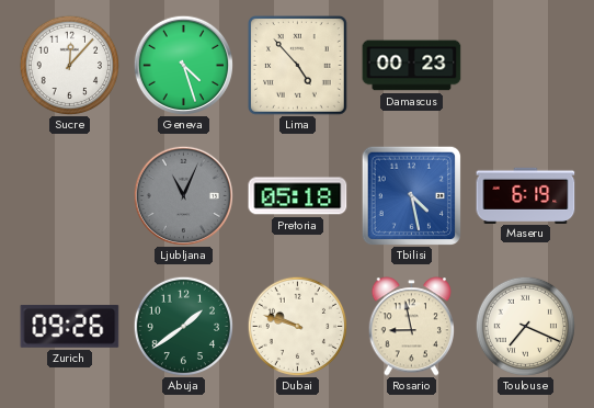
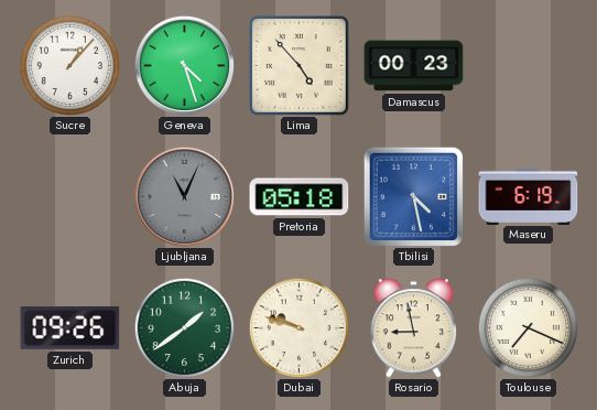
Sucre: 12:07 -> 1:07 (69, 65)
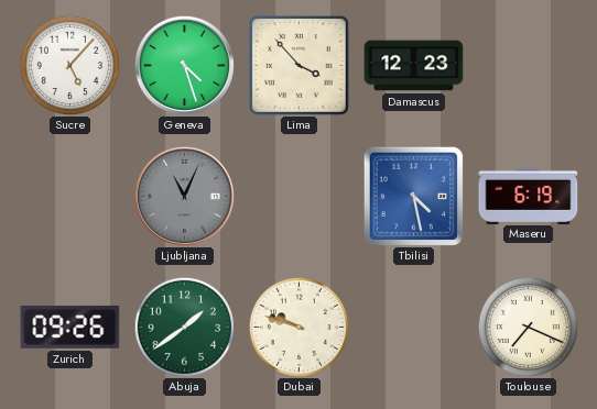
Sucre: 1:07 -> 5:07 (69, 65)
Lima: 4:53 -> 3:53 (300, 66)
Damascus: 00:23 -> 12:23 (414, 66)
Pretoria: 05:18 -> none (300, 197)
Rosario: 8:58 -> none (413, 328)
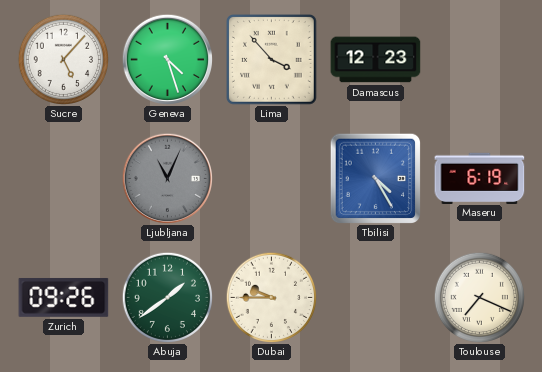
Tbilisi: 4:28 -> 4:25 (375, 178)
Dubai: 9:48 -> 9:45 (271, 297)
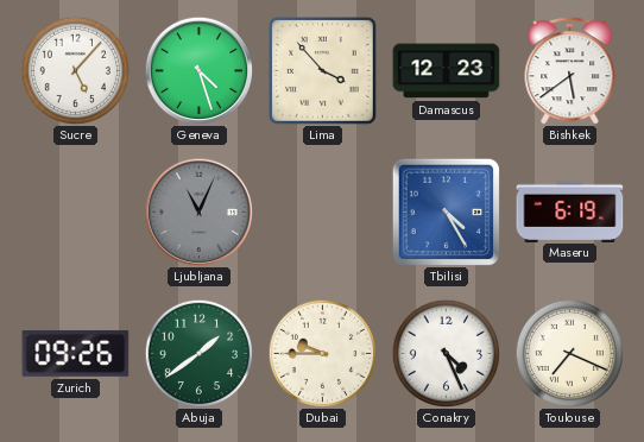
Bishkek: none -> 5:39 (570, 71)
Conakry: none -> 4:26 (446, 353)
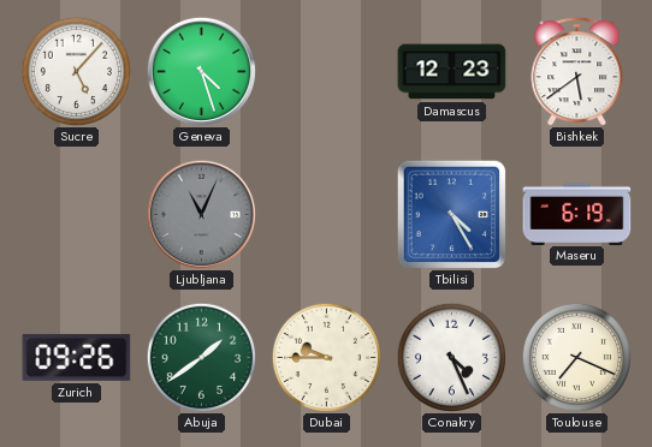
Lima: 3:53 -> none (323, 71)
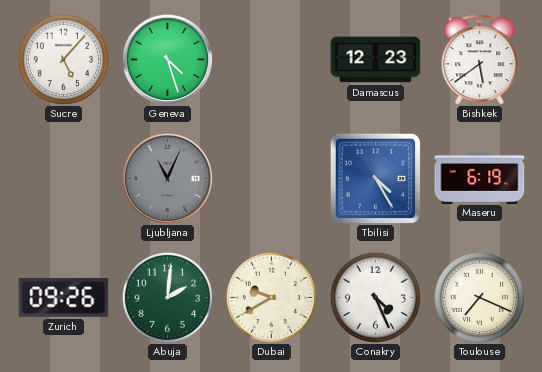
Abuja: 1:39 -> 2:01 (167, 297)
Dubai: 9:45 -> 9:40 (271, 297)
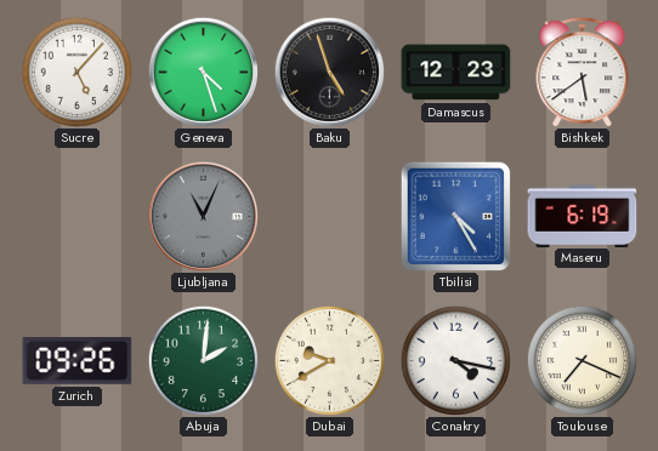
Baku: none -> 4:57 (329, 72)
Conakry: 4:26 -> 4:17 (455, 360)
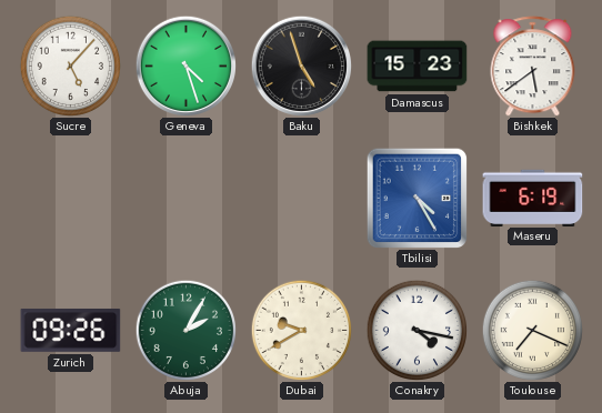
Damascus: 12:23 -> 15:23 (418, 67)
Ljubljana: 11:04 -> none (203, 216)
Abuja: 2:01 -> 2:05 (185, 330)
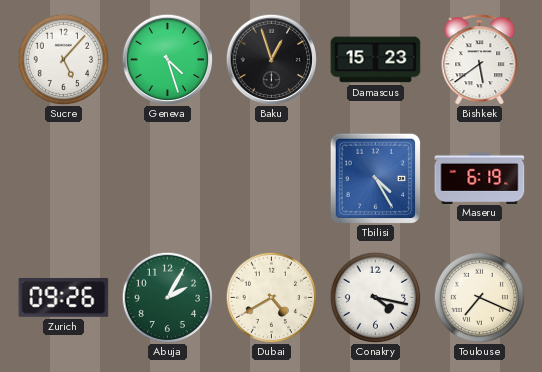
Baku: 4:57 -> 12:57 (271, 59)
Dubai: 9:40 -> 4:40 (271, 297)
